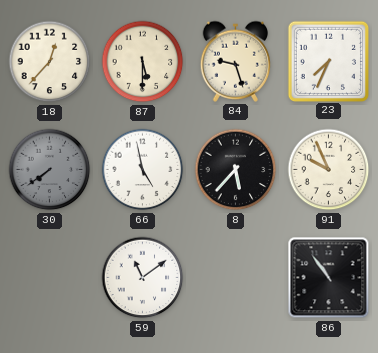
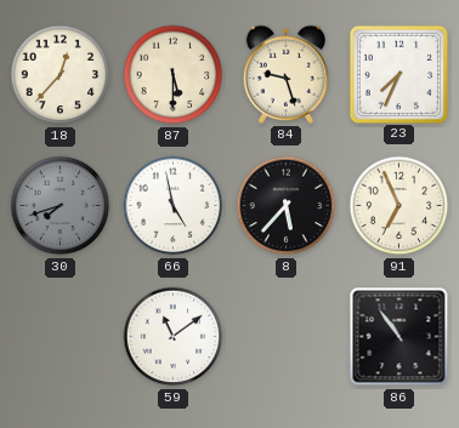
30: 7:39 -> 7:42 (61, 206)
91: 9:56 -> 6:56 (399, 206)
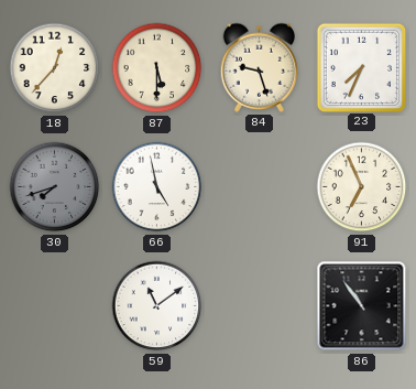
8: 5:37 -> none (287, 206)
